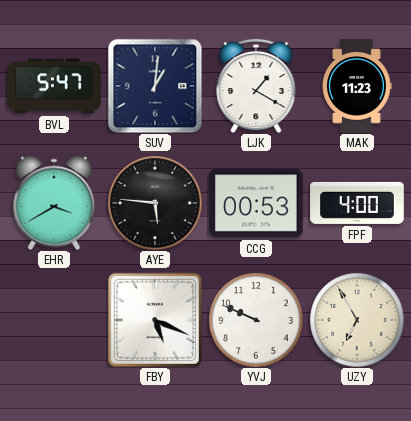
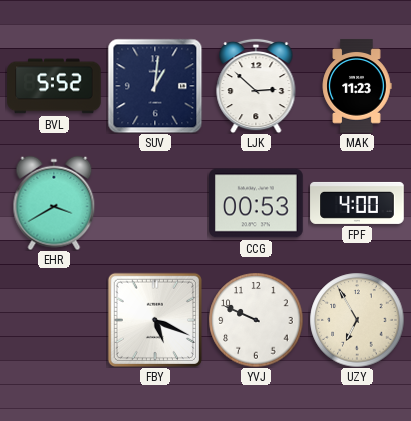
BVL: 5:47 -> 5:52 (54, 86)
LJK: 1:20 -> 2:52 (256, 86)
AYE: 5:46 -> none (155, 203)
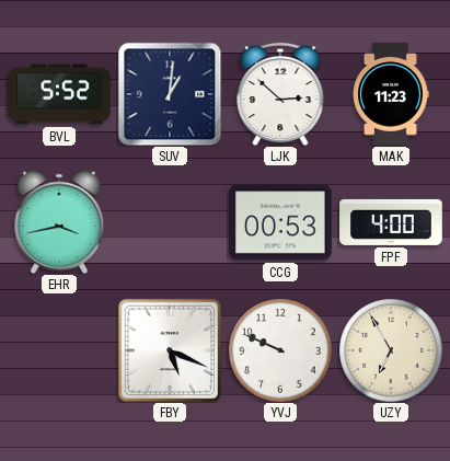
EHR: 3:40 -> 3:43 (59, 222)
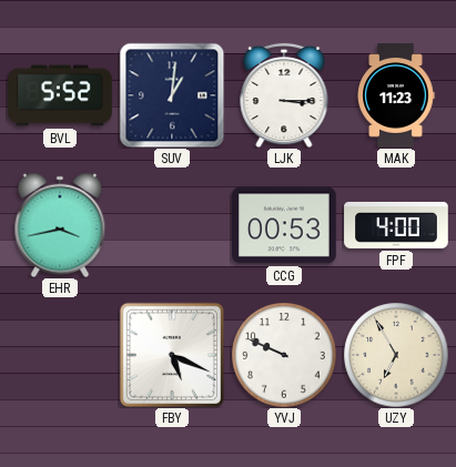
LJK: 2:52 -> 3:15 (284, 95)
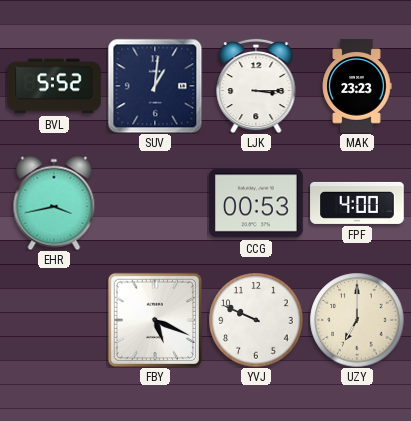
MAK: 11:23 -> 23:23 (357, 86)
UZY: 6:55 -> 7:00 (357, 320)
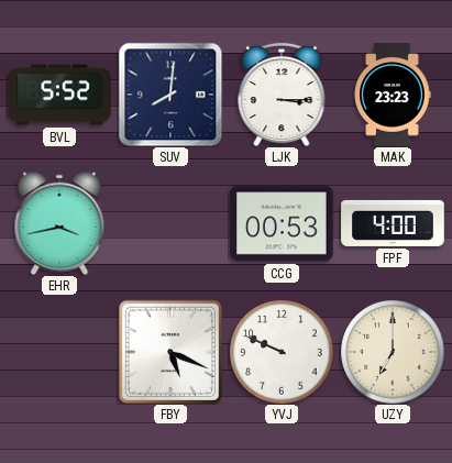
SUV: 1:01 -> 8:01 (170, 95)
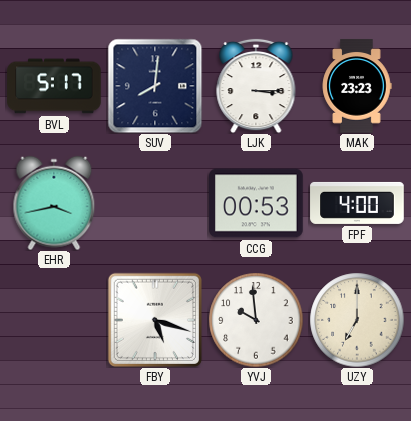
BVL: 5:52 -> 5:17 (54, 86)
FBY: 5:19 -> 5:18 (155, 320)
YVJ: 9:49 -> 9:59 (256, 320)
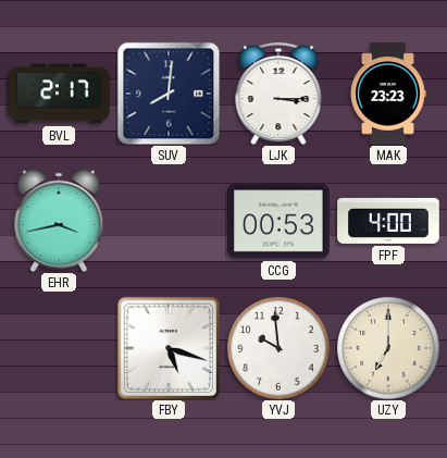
BVL: 5:17 -> 2:17 (59, 94)
